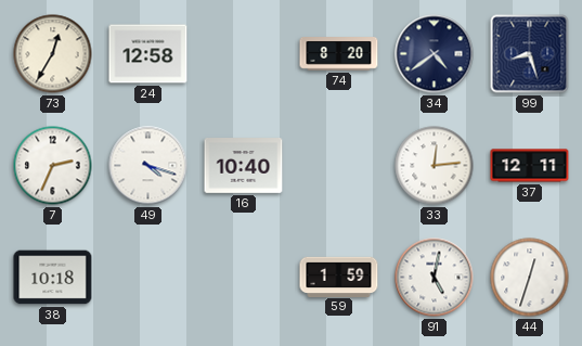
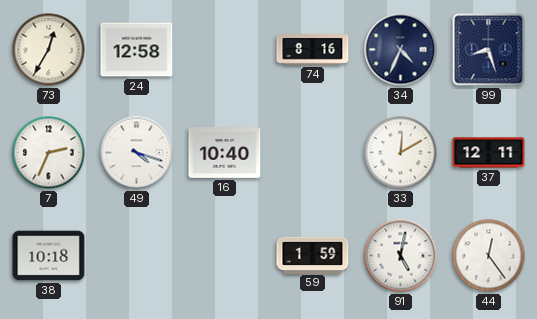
74: 8:20 -> 8:16 (313, 50)
34: 4:39 -> 4:34 (401, 50)
33: 12:14 -> 12:10 (401, 153)
44: 12:33 -> 12:24 (489, 256)
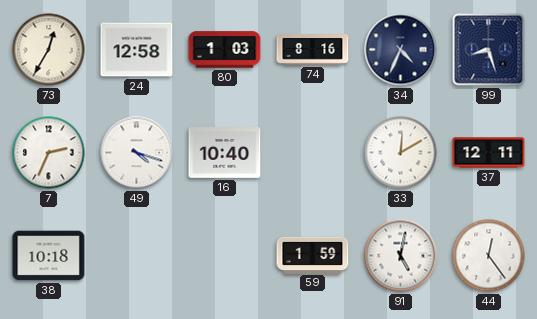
80: none -> 1:03 (225, 50)
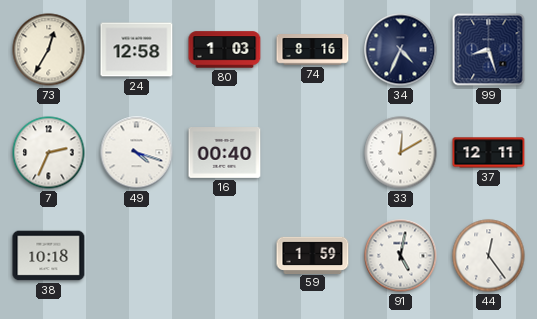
16: 10:40 -> 00:40 (225, 153)
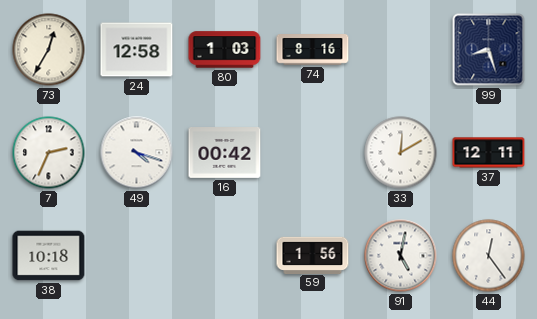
34: 4:34 -> none (401, 50)
16: 00:40 -> 00:42 (225, 153)
59: 1:59 -> 1:56 (313, 255)
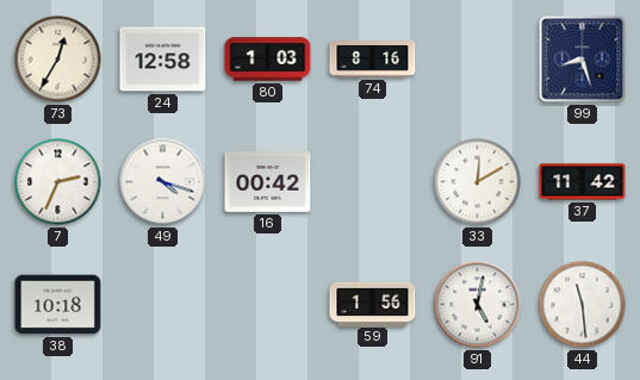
37: 12:11 -> 11:42 (583, 182)
44: 12:24 -> 11:29 (583, 305)
